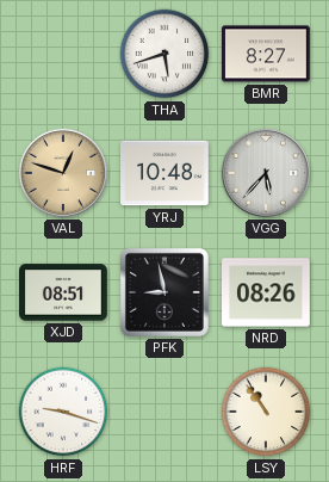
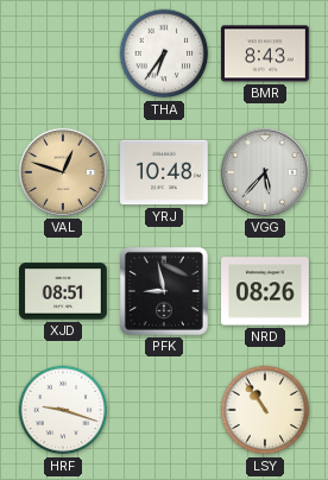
THA: 5:42 -> 6:36 (164, 53)
BMR: 8:27 -> 8:43 (266, 53)
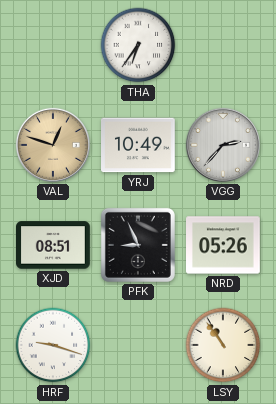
BMR: 8:43 -> none (266, 53)
YRJ: 10:48 -> 10:49 (139, 145)
VGG: 5:37 -> 2:37 (223, 145)
PFK: 8:58 -> 8:56 (138, 245)
NRD: 08:26 -> 05:26 (224, 245)
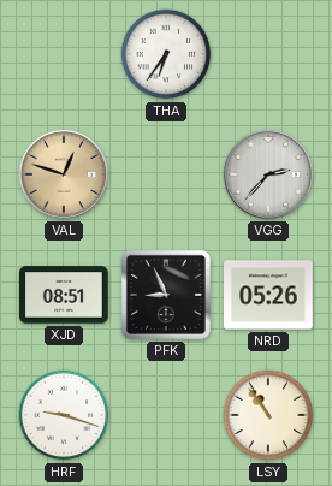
YRJ: 10:49 -> none (139, 145)
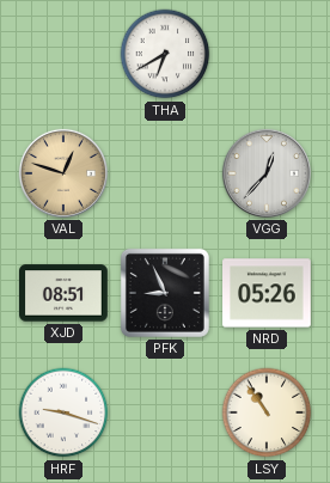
THA: 6:36 -> 6:40 (165, 54)
VGG: 2:37 -> 12:37 (267, 173)
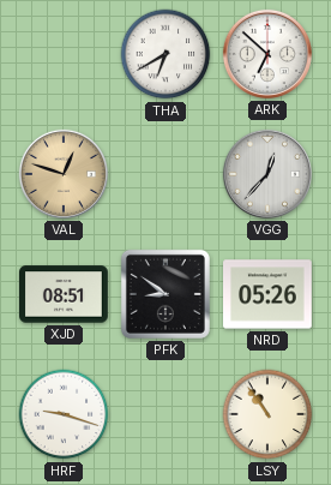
ARK: none -> 6:52 (267, 54)
PFK: 8:56 -> 8:51 (165, 294)
